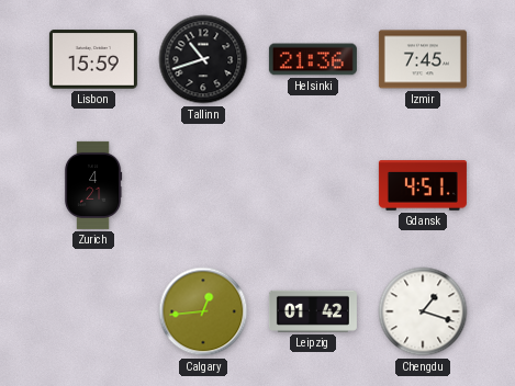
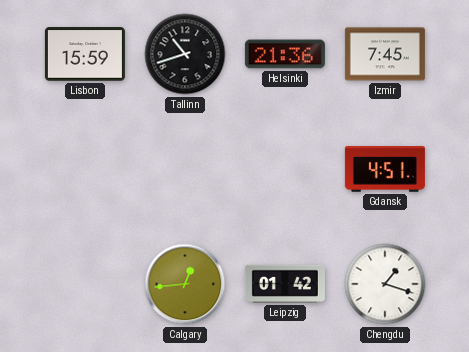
Zurich: 4:21 -> none (93, 185)
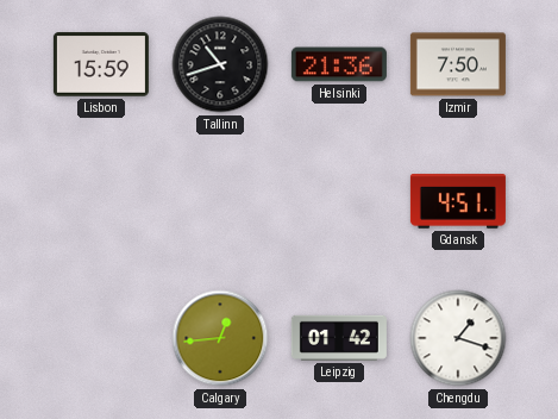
Izmir: 7:45 -> 7:50 (458, 64)
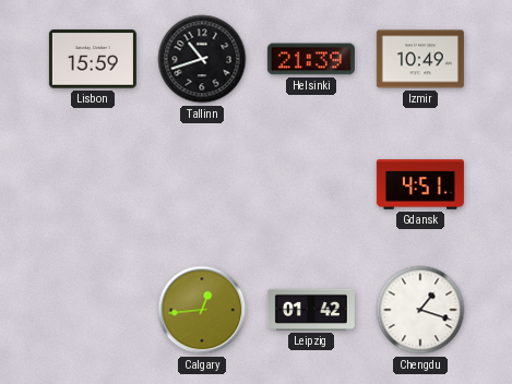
Helsinki: 21:36 -> 21:39 (311, 59)
Izmir: 7:50 -> 10:49 (420, 59)
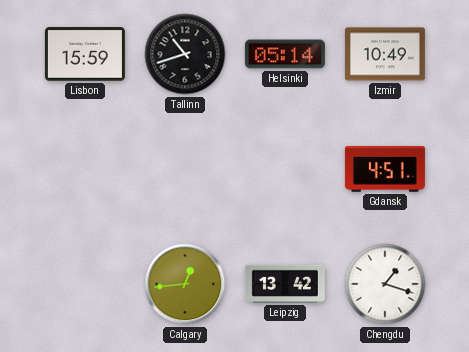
Helsinki: 21:39 -> 05:14 (285, 54)
Leipzig: 01:42 -> 13:42 (285, 284)
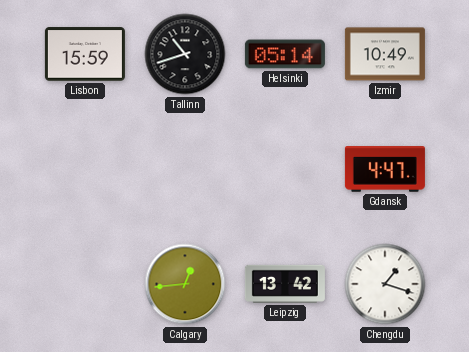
Gdansk: 4:51 -> 4:47 (385, 169)
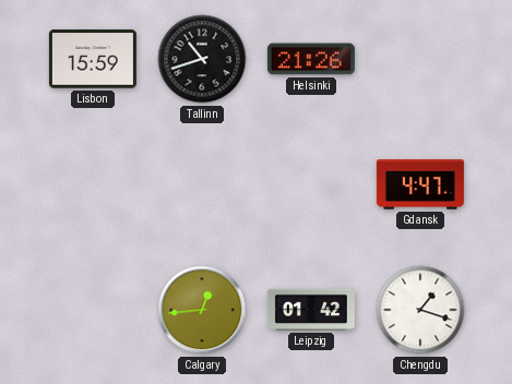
Helsinki: 05:14 -> 21:26 (311, 59)
Izmir: 10:49 -> none (385, 54)
Leipzig: 13:42 -> 01:42 (311, 310)
